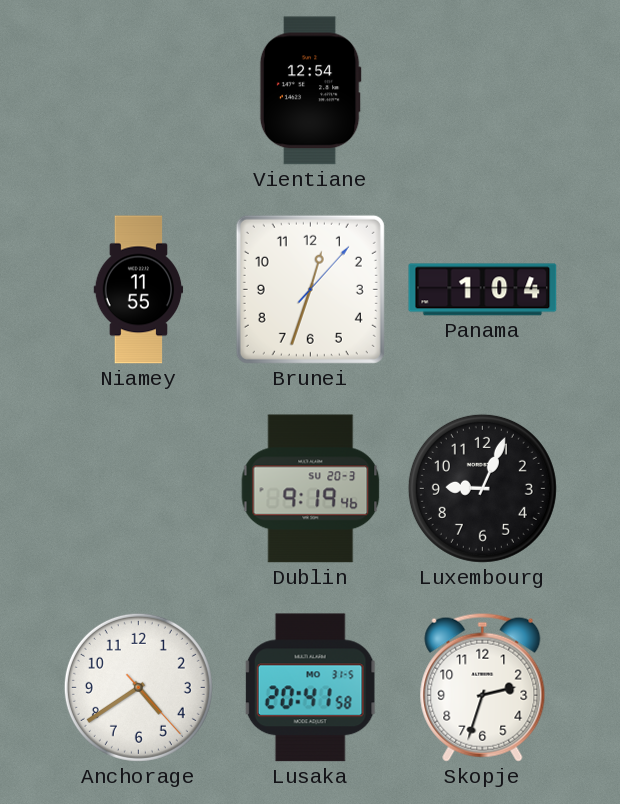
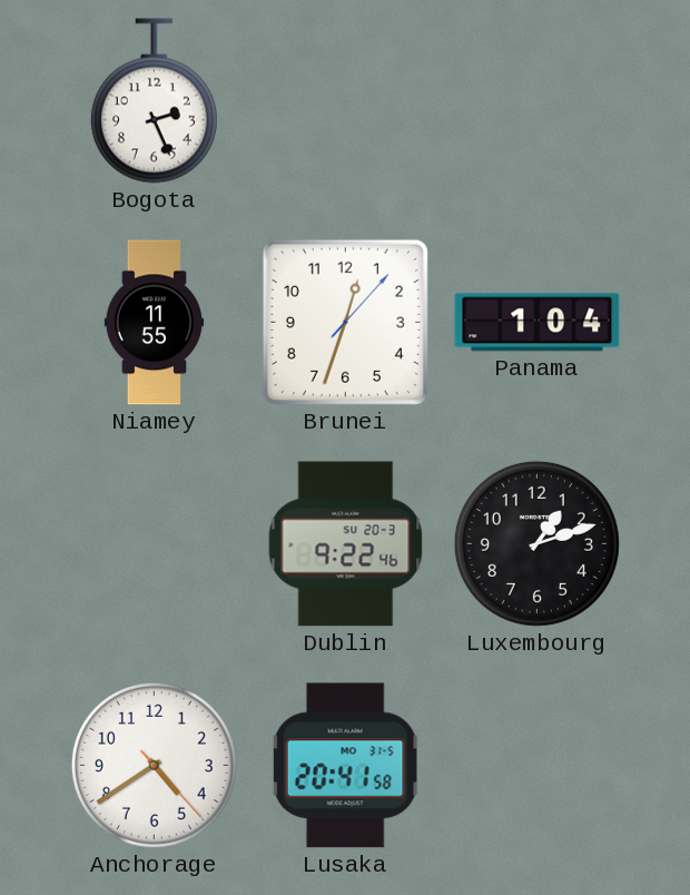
Bogota: none -> 2:26 (154, 101)
Vientiane: 12:54 -> none (310, 91)
Dublin: 9:19 -> 9:22 (346, 544)
Luxembourg: 9:04 -> 1:12 (536, 543)
Skopje: 2:33 -> none (483, 687)
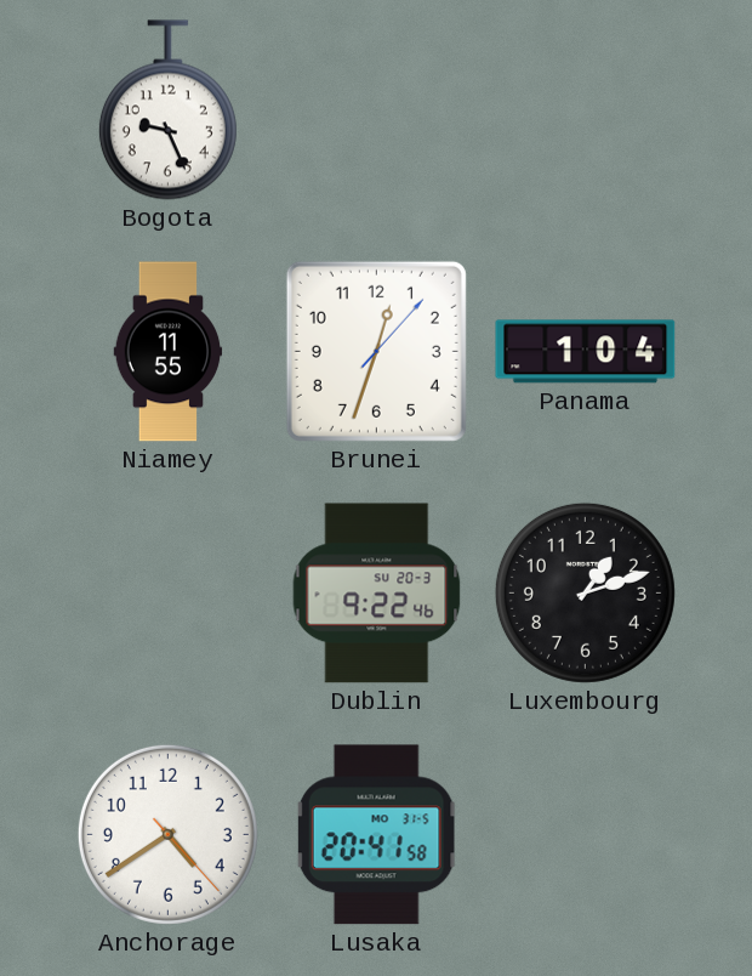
Bogota: 2:26 -> 9:26 (167, 110)
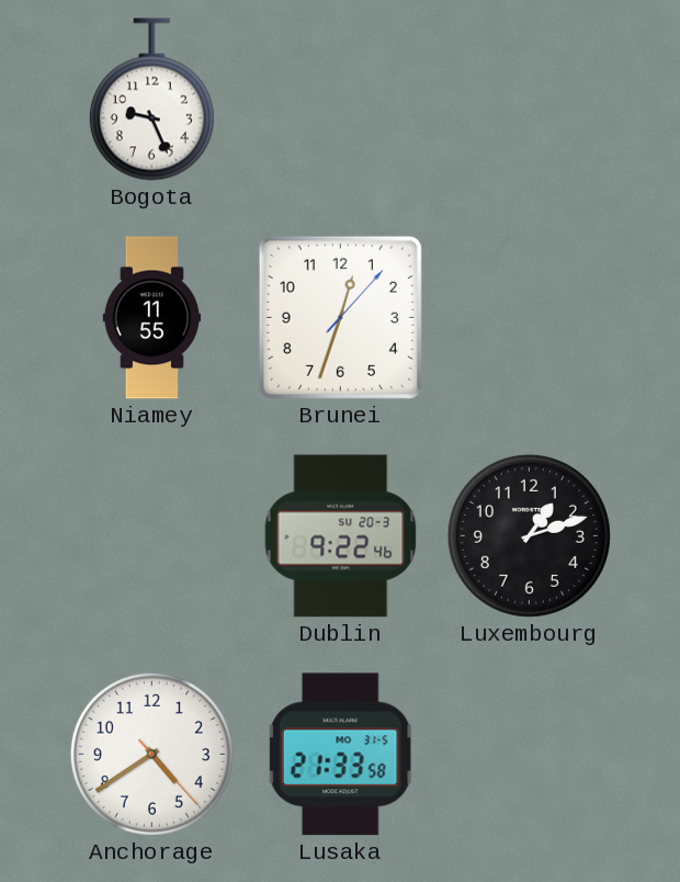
Panama: 1:04 -> none (586, 352)
Lusaka: 20:41 -> 21:33 (340, 755)
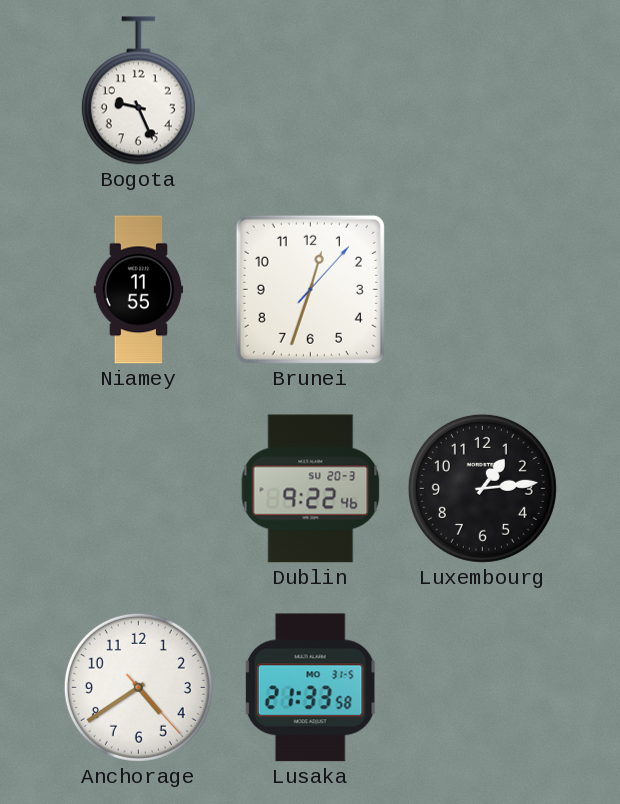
Luxembourg: 1:12 -> 1:14 (482, 488)
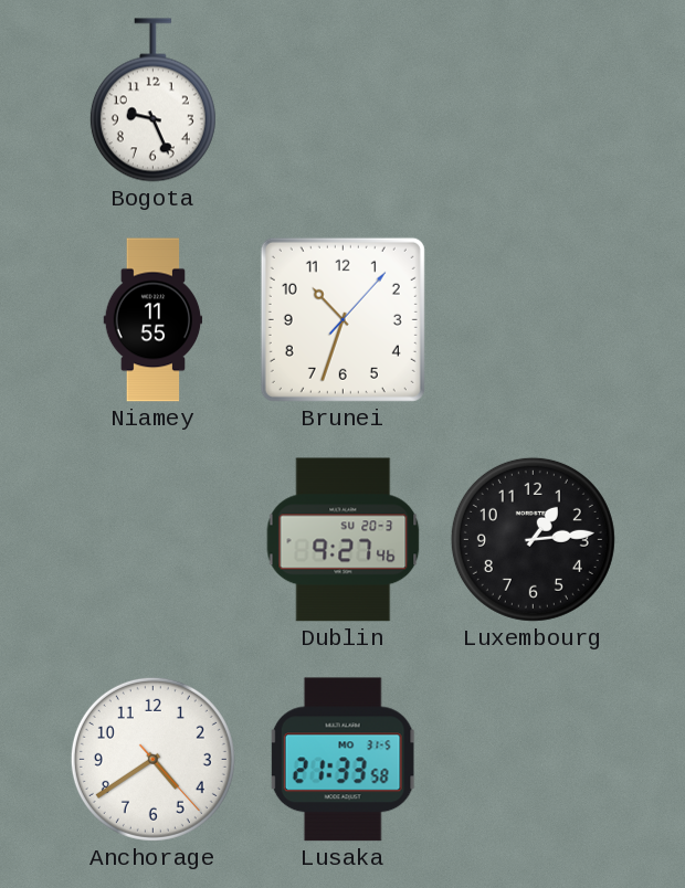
Brunei: 12:33 -> 10:33 (342, 319)
Dublin: 9:22 -> 9:27 (344, 540)
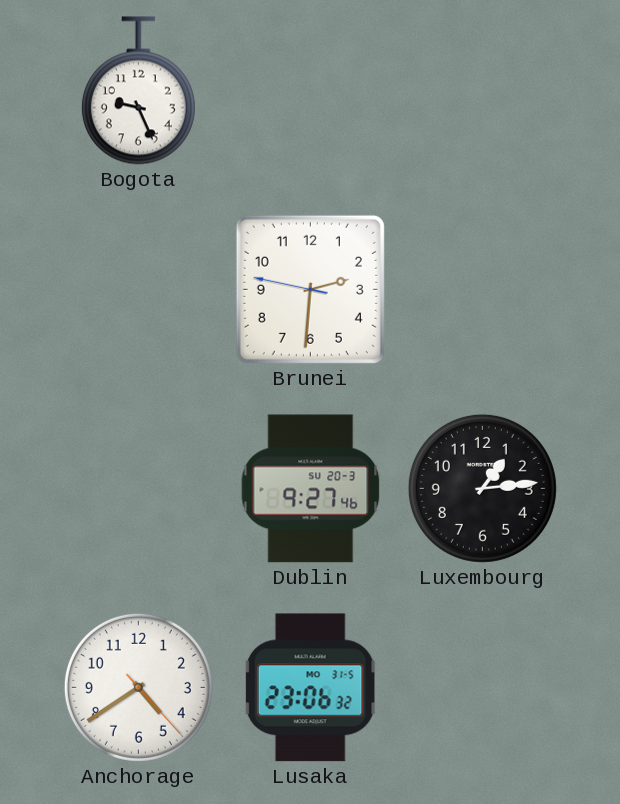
Niamey: 11:55 -> none (154, 320)
Brunei: 10:33 -> 2:30 (310, 289)
Lusaka: 21:33 -> 23:06 (310, 688)
